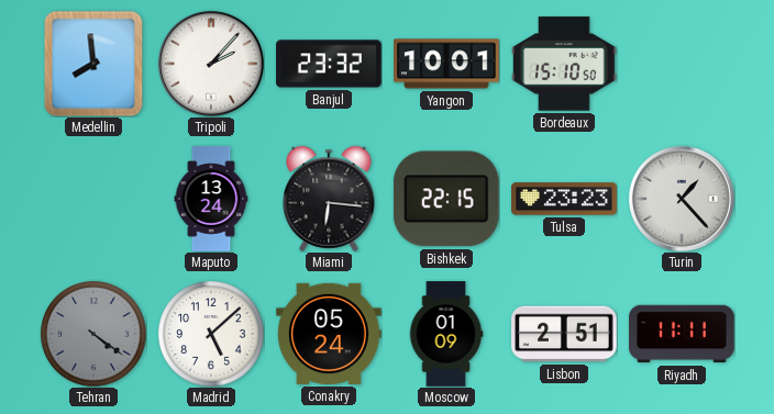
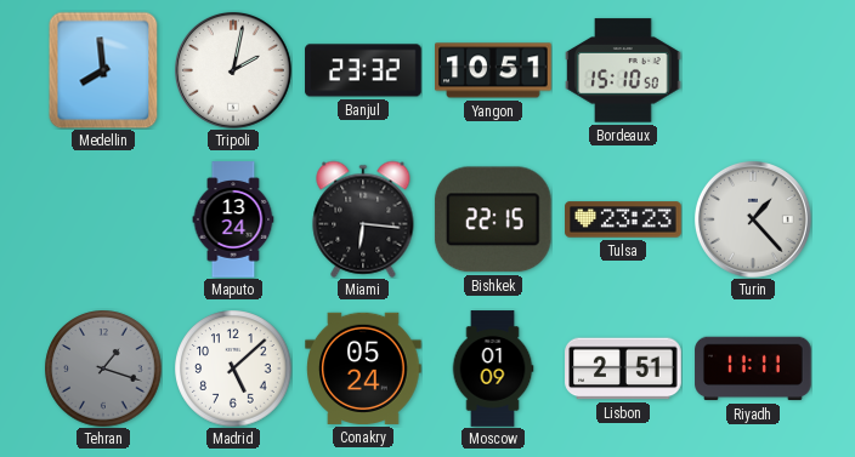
Tripoli: 2:07 -> 2:02 (233, 70)
Yangon: 10:01 -> 10:51 (493, 70)
Tehran: 4:21 -> 1:18 (103, 369)
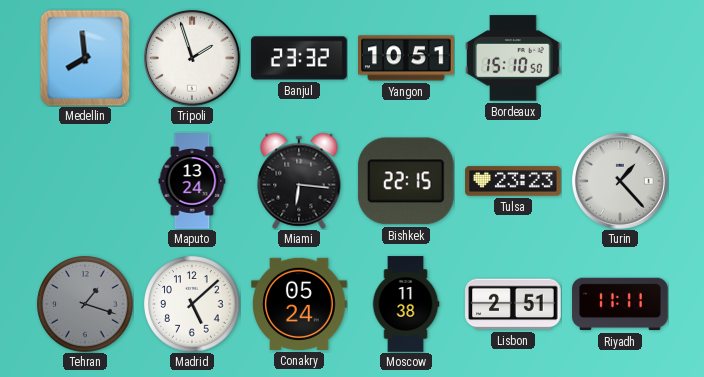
Tripoli: 2:02 -> 1:57 (192, 58)
Moscow: 01:09 -> 11:38 (406, 304)
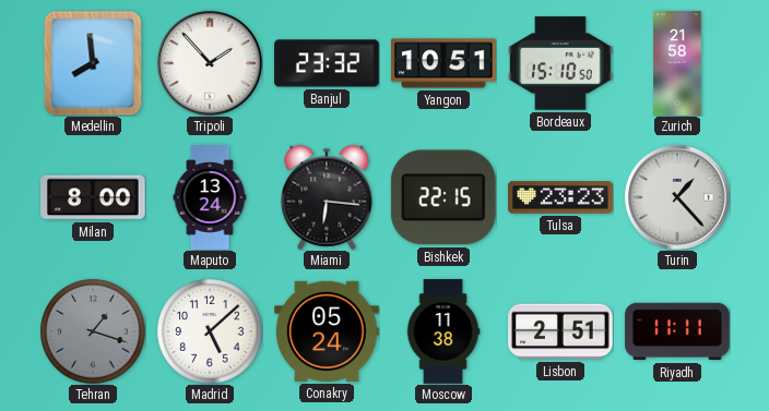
Tripoli: 1:57 -> 1:53 (210, 63)
Zurich: none -> 21:58 (677, 63)
Milan: none -> 8:00 (93, 197)
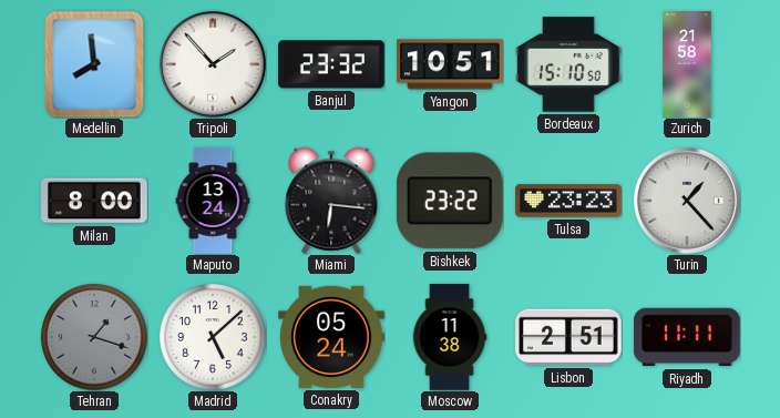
Bishkek: 22:15 -> 23:22 (450, 201)
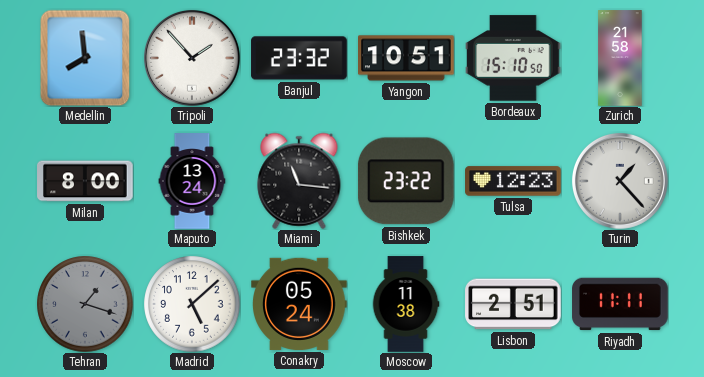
Miami: 6:16 -> 11:16 (299, 181)
Tulsa: 23:23 -> 12:23 (513, 181)
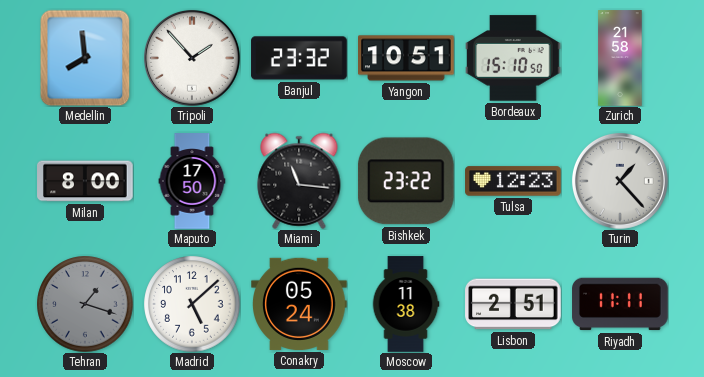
Maputo: 13:24 -> 17:50 (192, 181)
